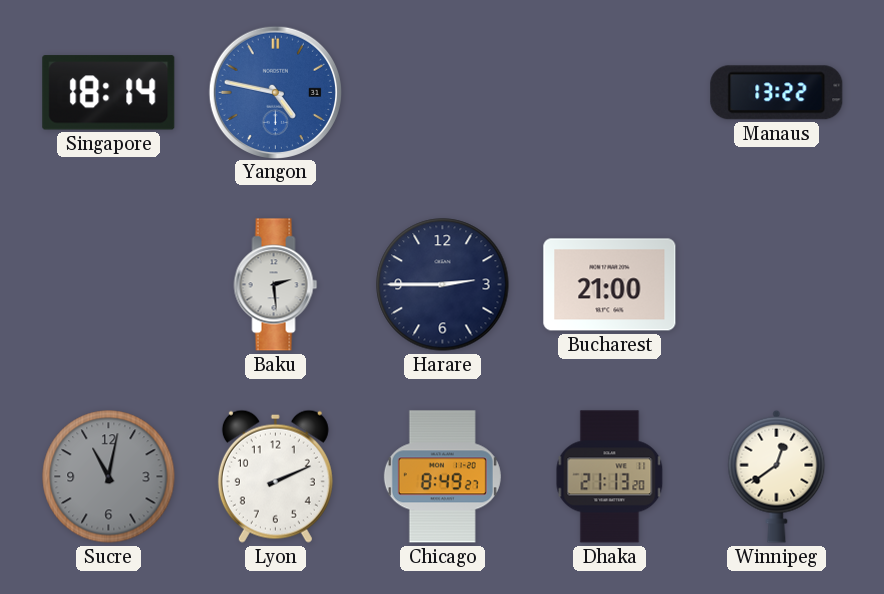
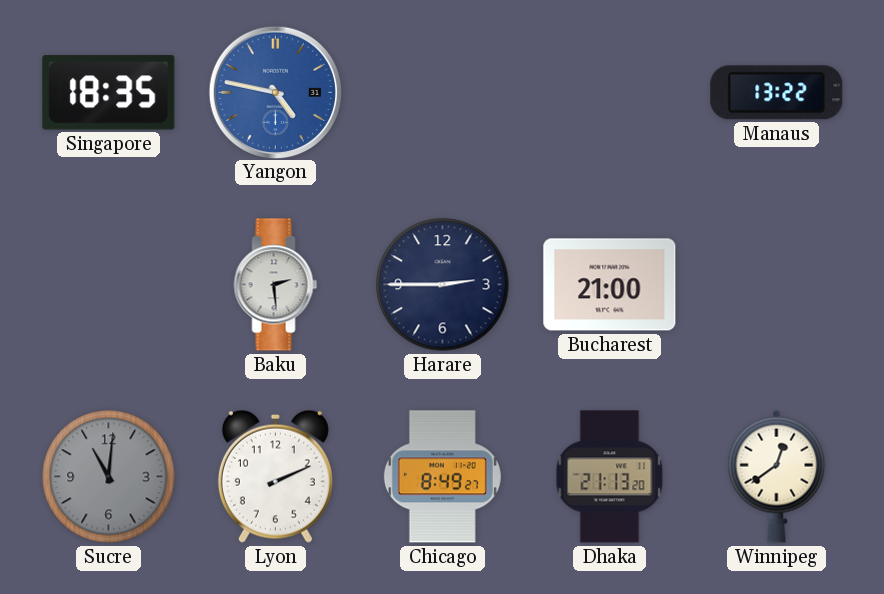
Singapore: 18:14 -> 18:35 (109, 93)
Sucre: 11:02 -> 11:01 (109, 477)
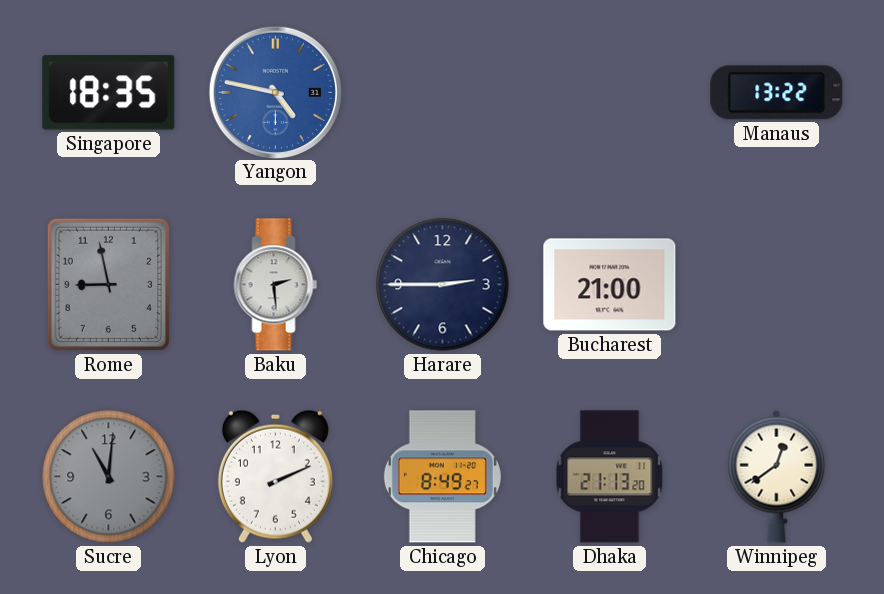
Rome: none -> 8:58 (108, 284)
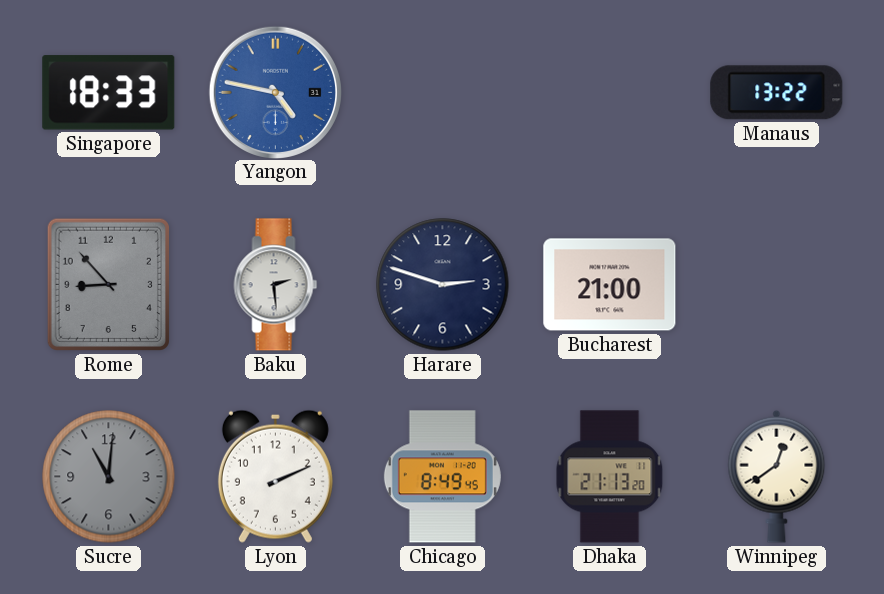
Singapore: 18:35 -> 18:33 (109, 93)
Rome: 8:58 -> 8:53 (108, 284)
Harare: 2:45 -> 2:48 (443, 285)
Chicago: 8:49:27 -> 8:49:45 (442, 477)
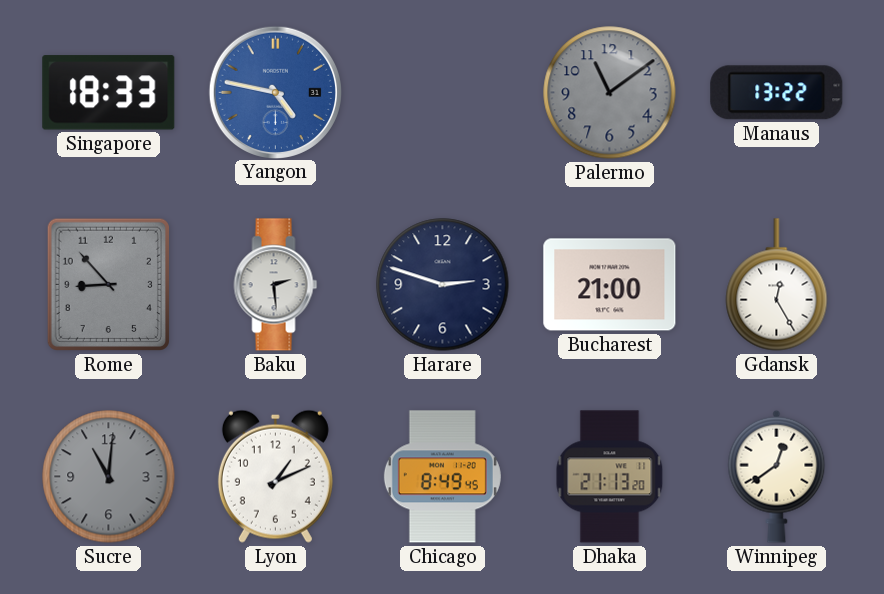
Palermo: none -> 11:09 (610, 93)
Gdansk: none -> 12:25 (777, 285)
Lyon: 2:11 -> 1:11 (275, 476)
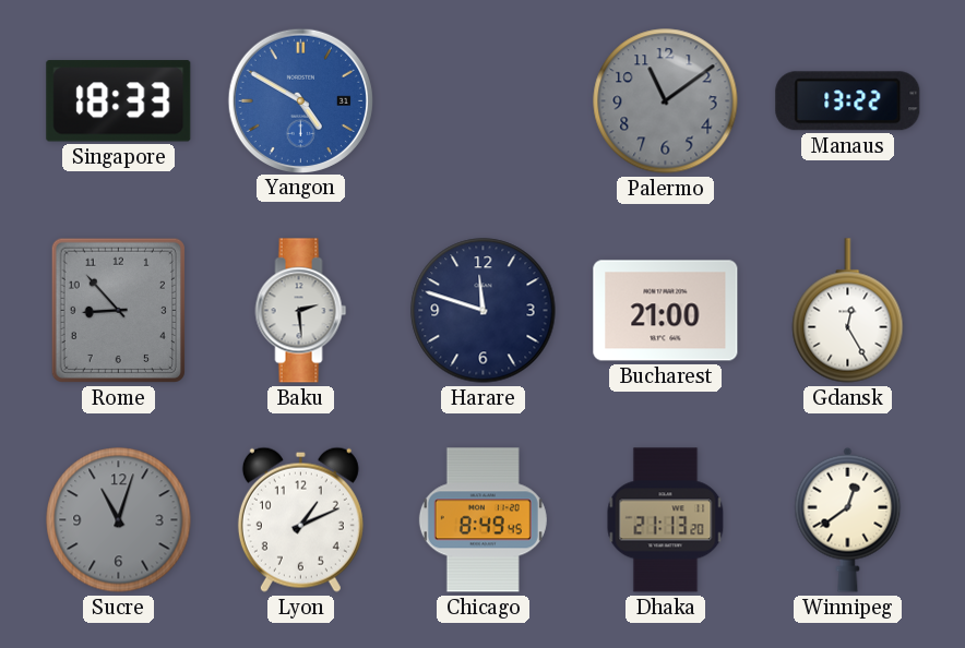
Yangon: 4:47 -> 4:50 (300, 100)
Harare: 2:48 -> 11:48 (484, 311)
Sucre: 11:01 -> 11:03 (119, 520)
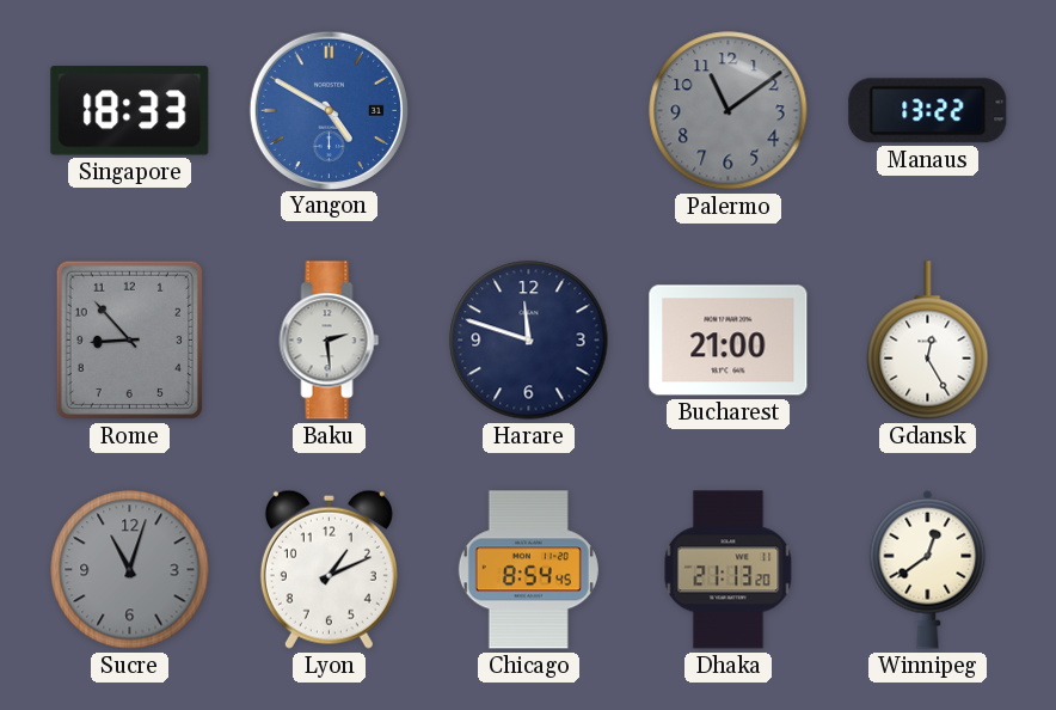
Chicago: 8:49 -> 8:54 (528, 570)
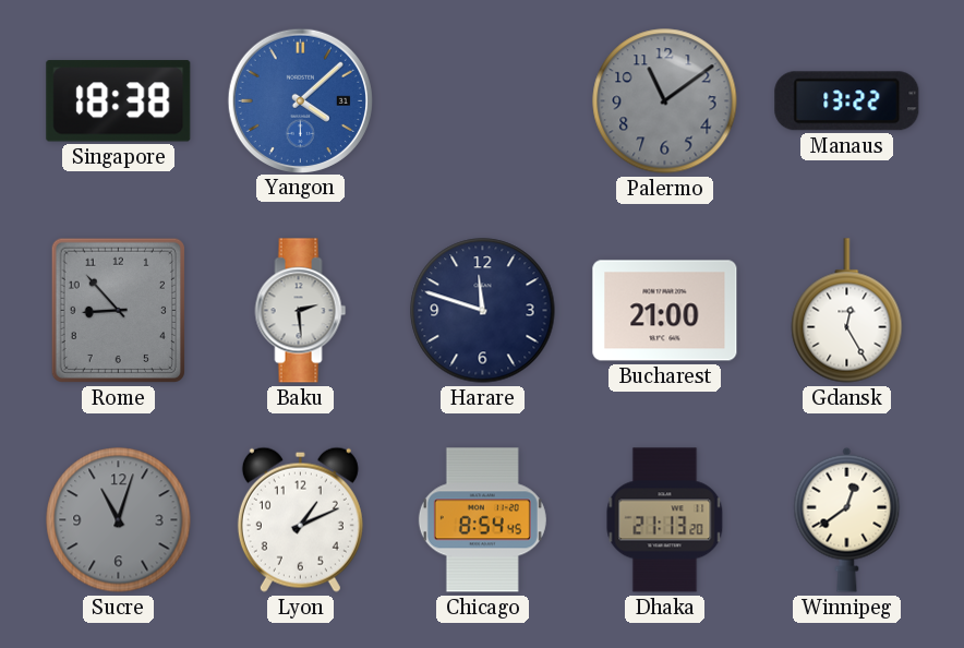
Singapore: 18:33 -> 18:38 (119, 101)
Yangon: 4:50 -> 4:08 (300, 100)
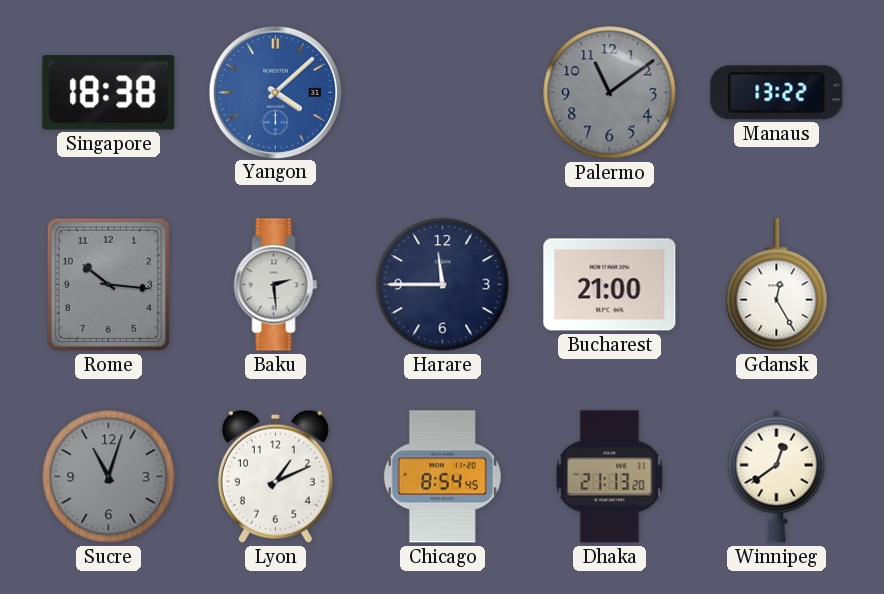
Rome: 8:53 -> 10:16 (108, 284)
Harare: 11:48 -> 11:45 (443, 285)
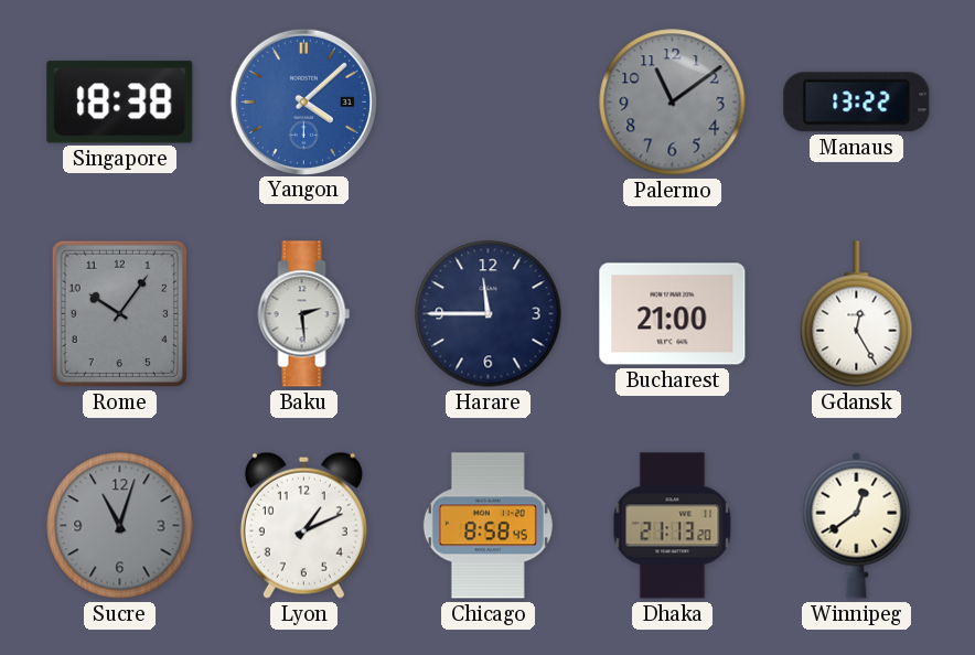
Rome: 10:16 -> 10:06 (119, 313)
Chicago: 8:54 -> 8:58 (488, 526)
